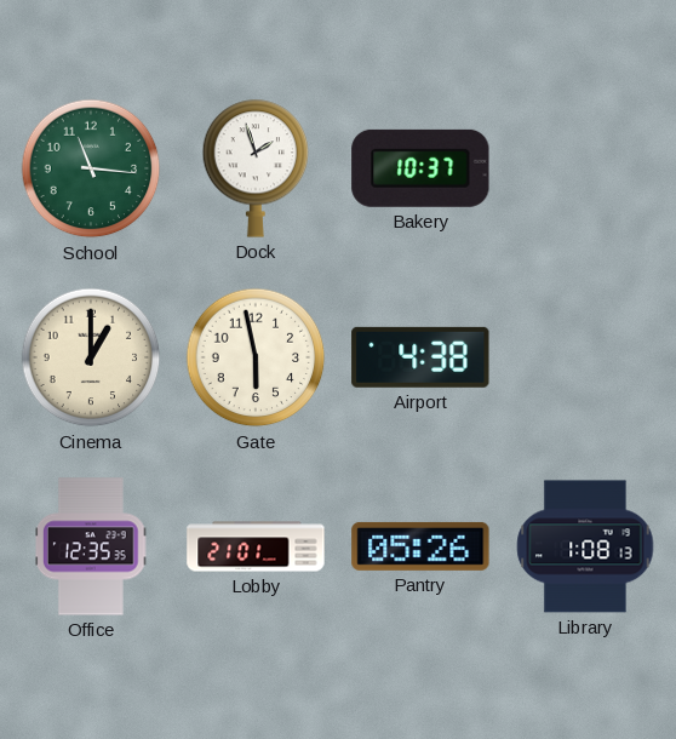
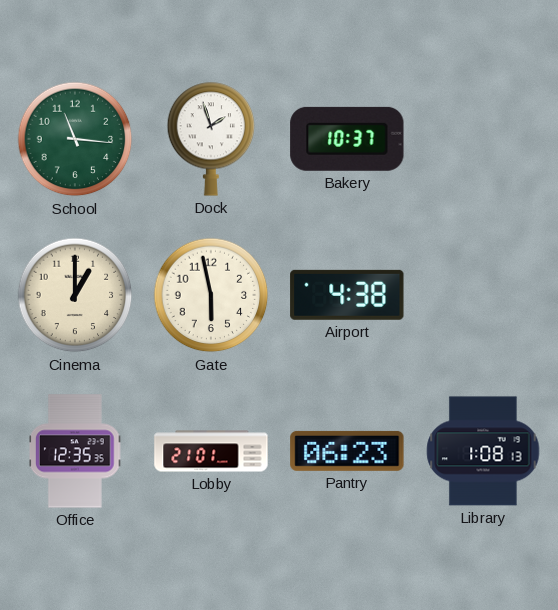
Pantry: 05:26 -> 06:23 (347, 451)
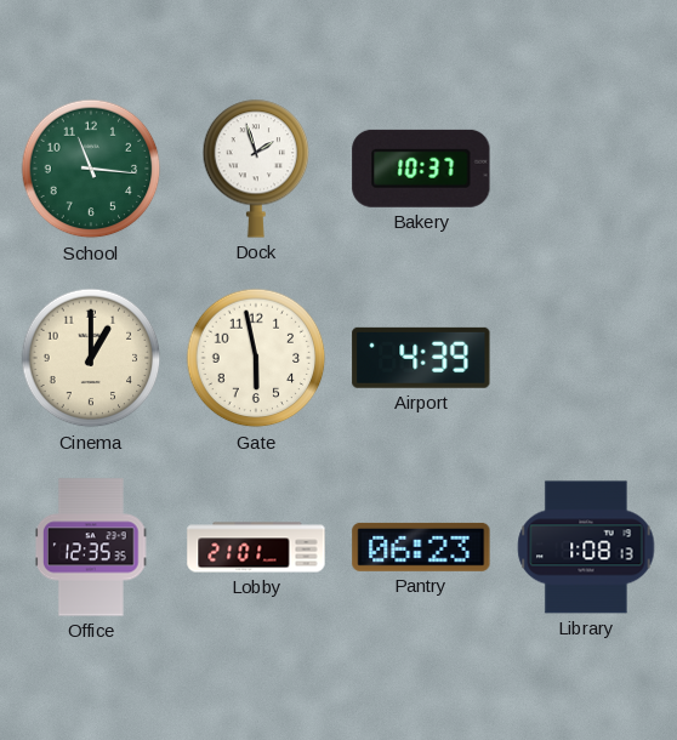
Airport: 4:38 -> 4:39 (421, 358)
